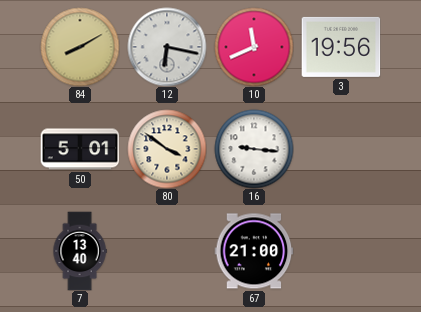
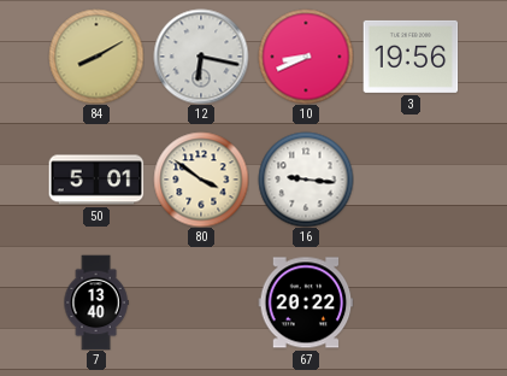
10: 11:41 -> 8:41 (306, 57)
67: 21:00 -> 20:22 (306, 302)
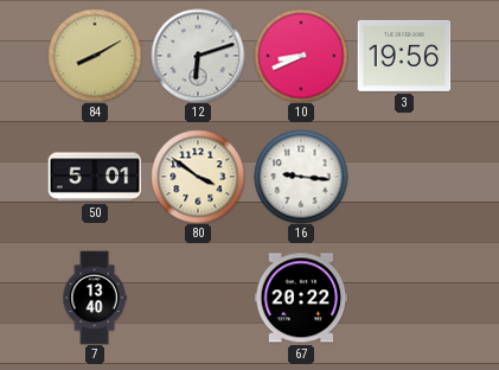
12: 6:17 -> 6:12 (198, 56)
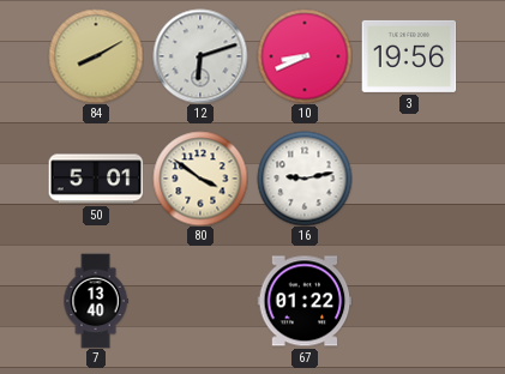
16: 9:16 -> 9:13 (305, 179)
67: 20:22 -> 01:22 (305, 301)
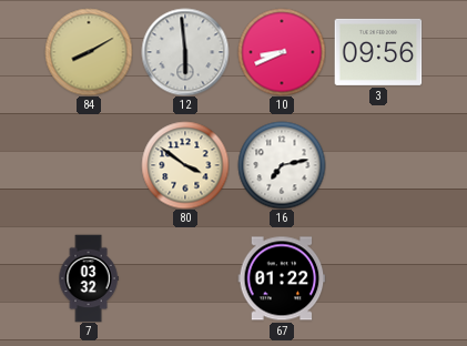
12: 6:12 -> 5:59 (185, 52)
3: 19:56 -> 09:56 (378, 52)
50: 5:01 -> none (96, 179)
16: 9:13 -> 7:13 (282, 165)
7: 13:40 -> 03:32 (89, 278)
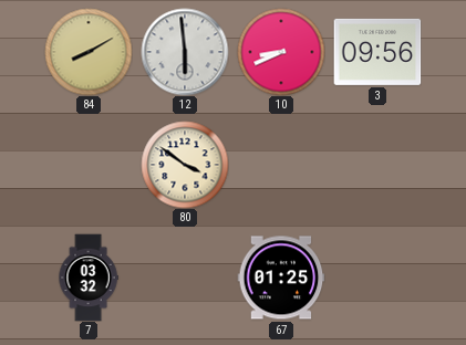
16: 7:13 -> none (282, 165)
67: 01:22 -> 01:25 (281, 278)
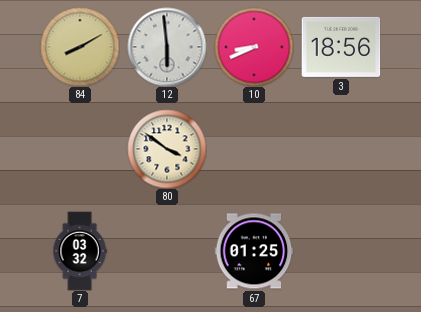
3: 09:56 -> 18:56 (341, 47)
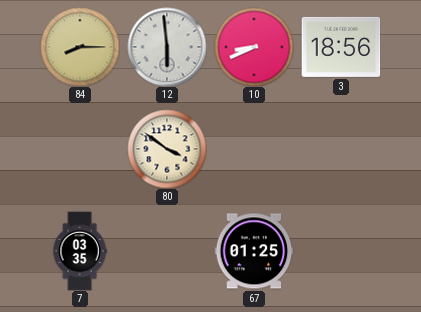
84: 8:10 -> 8:15 (80, 47)
7: 03:32 -> 03:35 (80, 251)
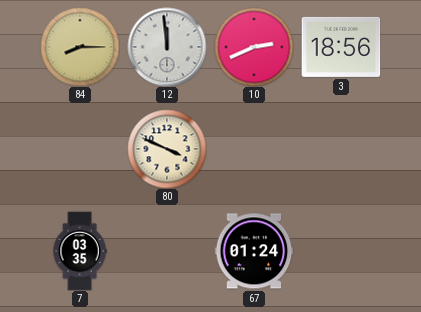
12: 5:59 -> 11:59 (167, 47)
10: 8:41 -> 2:41 (254, 47)
80: 3:51 -> 3:49 (167, 149)
67: 01:25 -> 01:24 (254, 251)
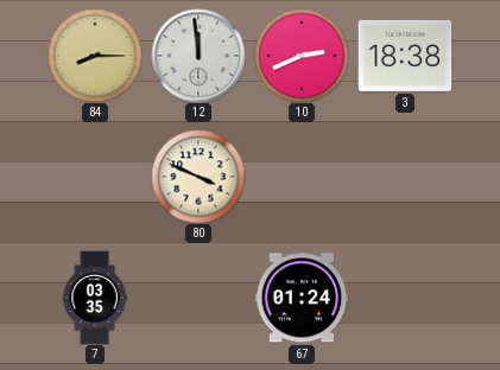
3: 18:56 -> 18:38 (405, 56)
